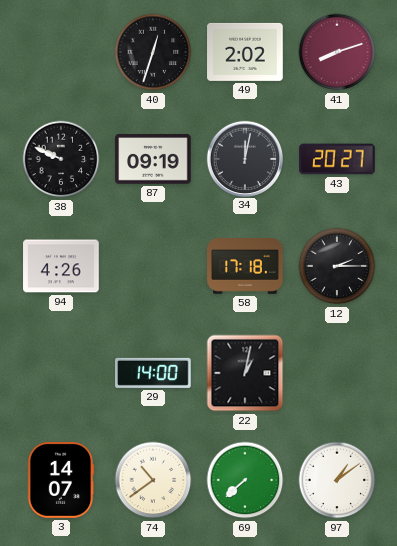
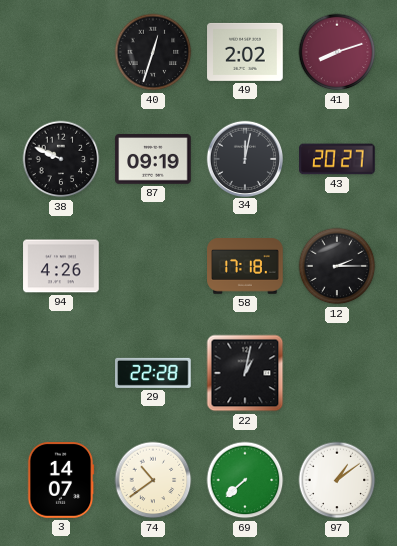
29: 14:00 -> 22:28 (153, 373)
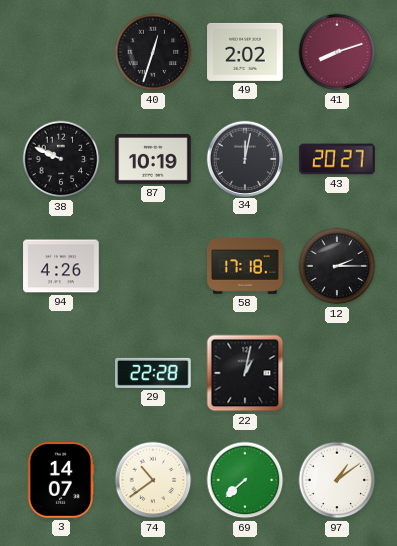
87: 09:19 -> 10:19 (153, 160)
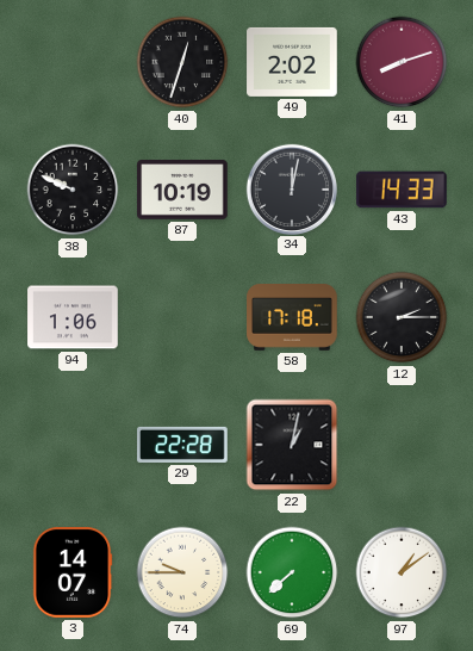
43: 20:27 -> 14:33 (402, 190)
94: 4:26 -> 1:06 (73, 317)
74: 10:39 -> 9:45 (182, 572)
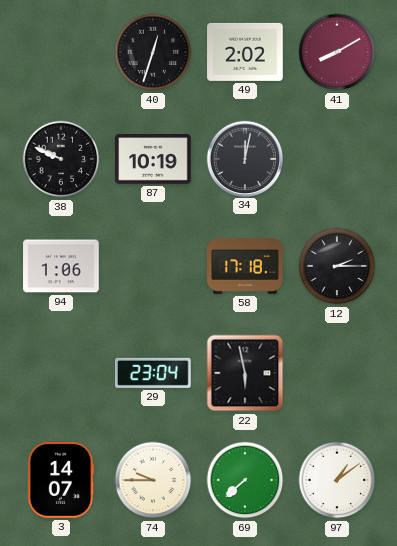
41: 8:12 -> 8:10 (337, 52)
43: 14:33 -> none (402, 190)
29: 22:28 -> 23:04 (153, 373)
22: 1:02 -> 5:58 (245, 373)
